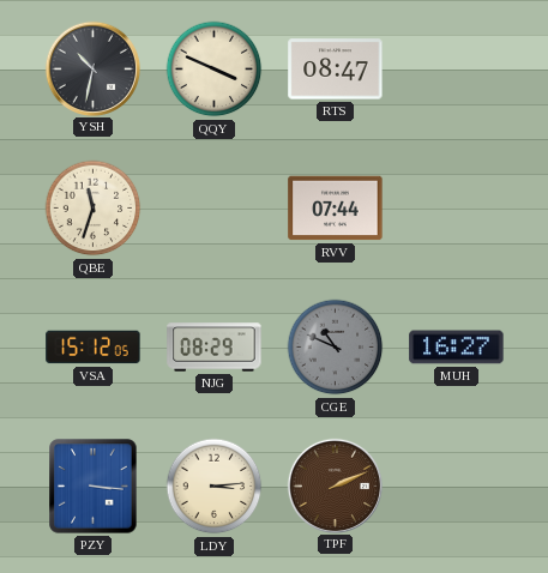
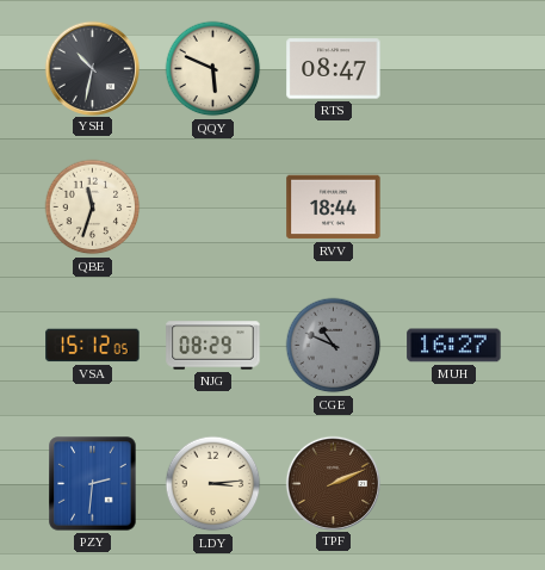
QQY: 3:49 -> 5:49 (213, 69)
RVV: 07:44 -> 18:44 (334, 207)
PZY: 3:16 -> 2:31 (93, 484)
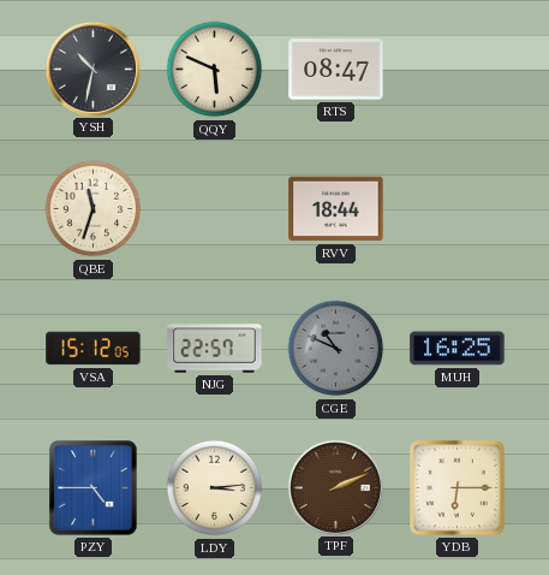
NJG: 08:29 -> 22:57 (215, 349)
MUH: 16:27 -> 16:25 (458, 349)
PZY: 2:31 -> 4:45 (94, 488)
YDB: none -> 6:15 (458, 488)
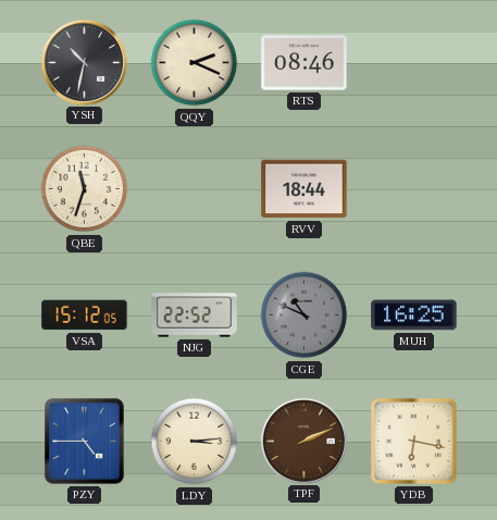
QQY: 5:49 -> 2:19 (195, 63)
RTS: 08:47 -> 08:46 (305, 63)
NJG: 22:57 -> 22:52 (195, 315)
YDB: 6:15 -> 6:17 (414, 442)
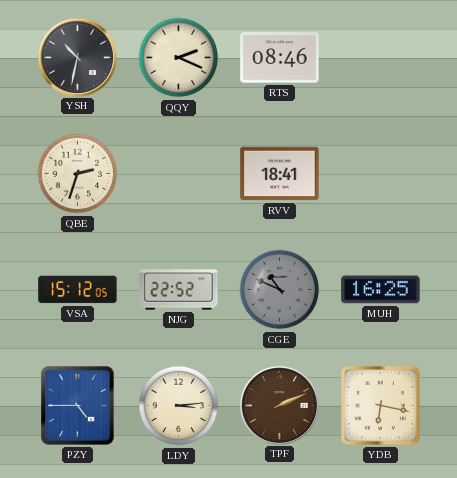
QBE: 11:33 -> 2:33 (78, 174)
RVV: 18:44 -> 18:41 (280, 174)
